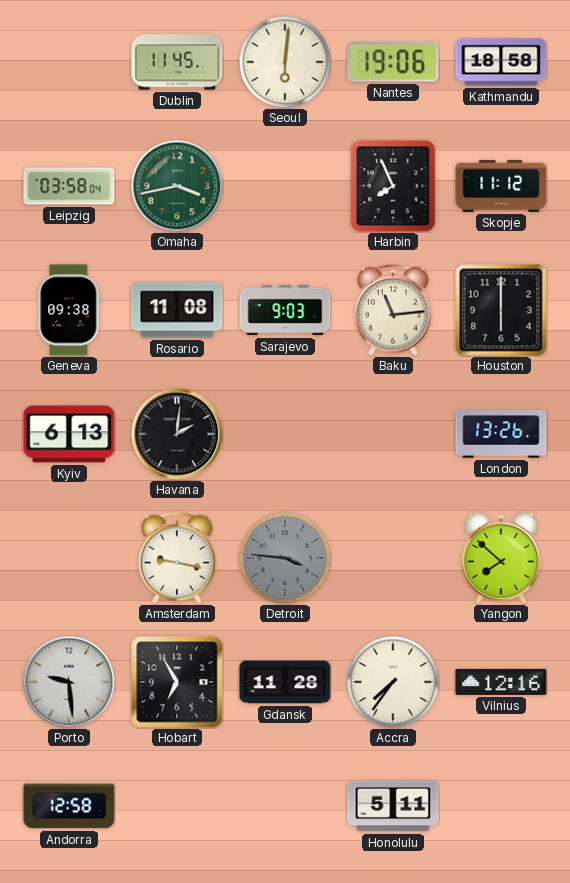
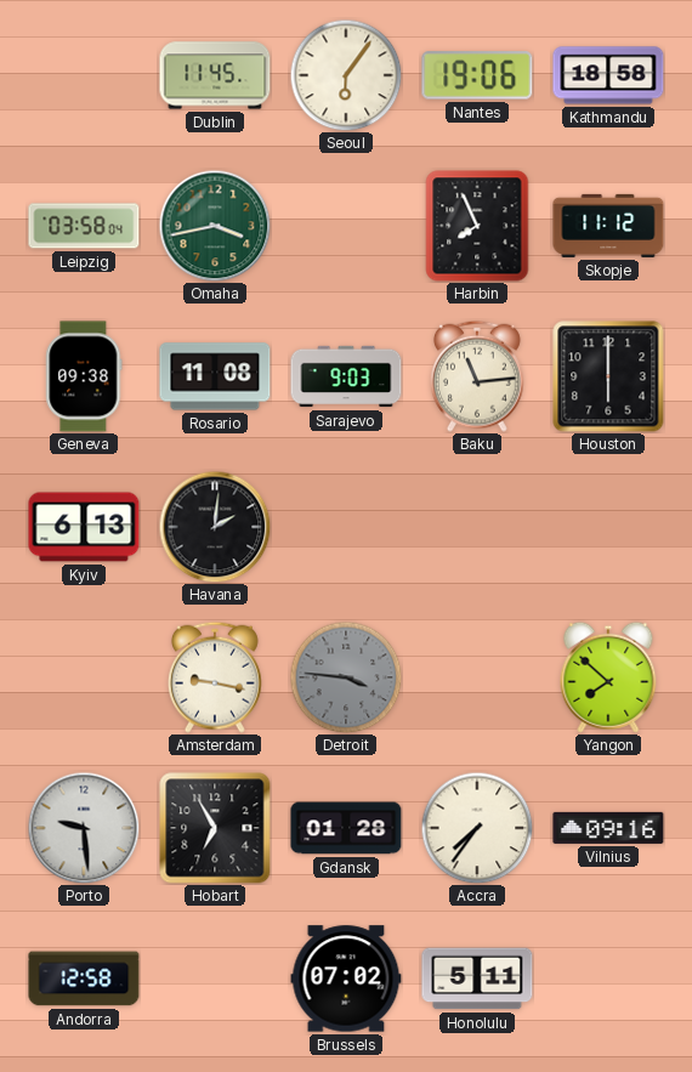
Seoul: 6:01 -> 6:06 (346, 75)
London: 13:26 -> none (501, 434)
Gdansk: 11:28 -> 01:28 (346, 828)
Vilnius: 12:16 -> 09:16 (608, 828)
Brussels: none -> 07:02 (346, 979)
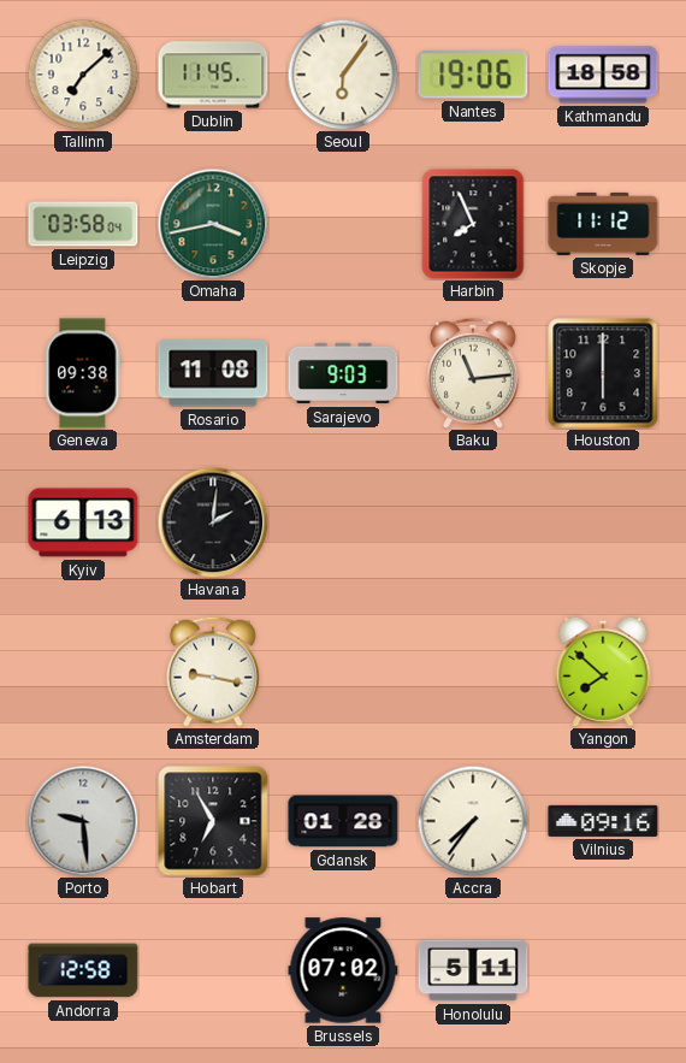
Tallinn: none -> 7:08 (83, 75)
Detroit: 3:46 -> none (346, 677)
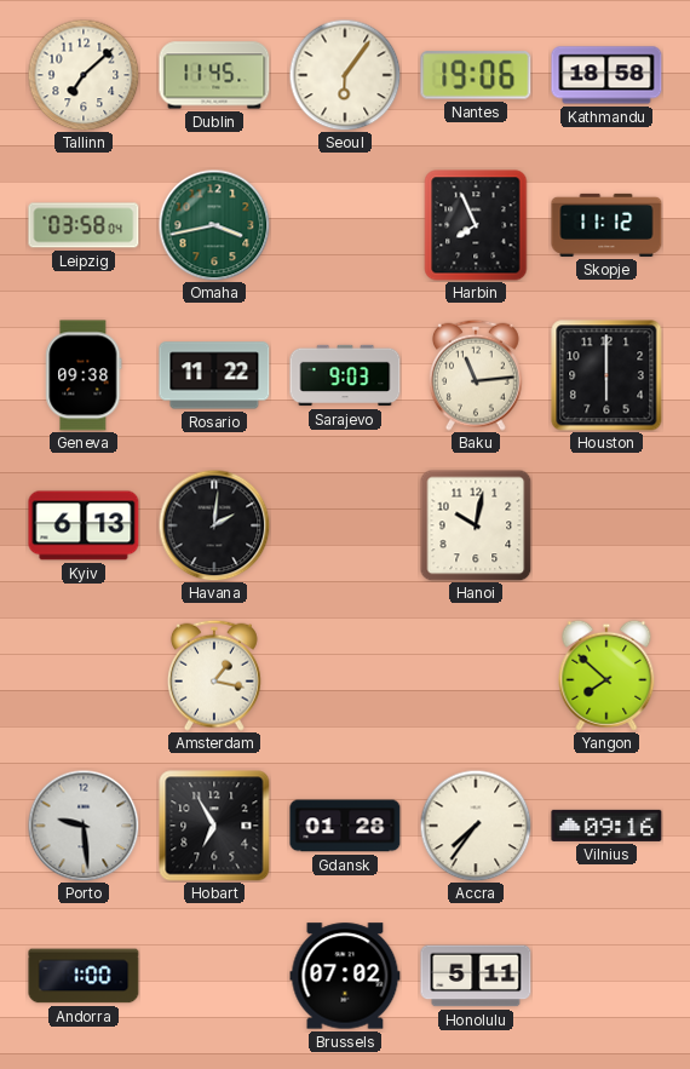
Rosario: 11:08 -> 11:22 (214, 375)
Hanoi: none -> 10:02 (476, 525)
Amsterdam: 9:17 -> 1:17 (214, 676)
Andorra: 12:58 -> 1:00 (84, 976)
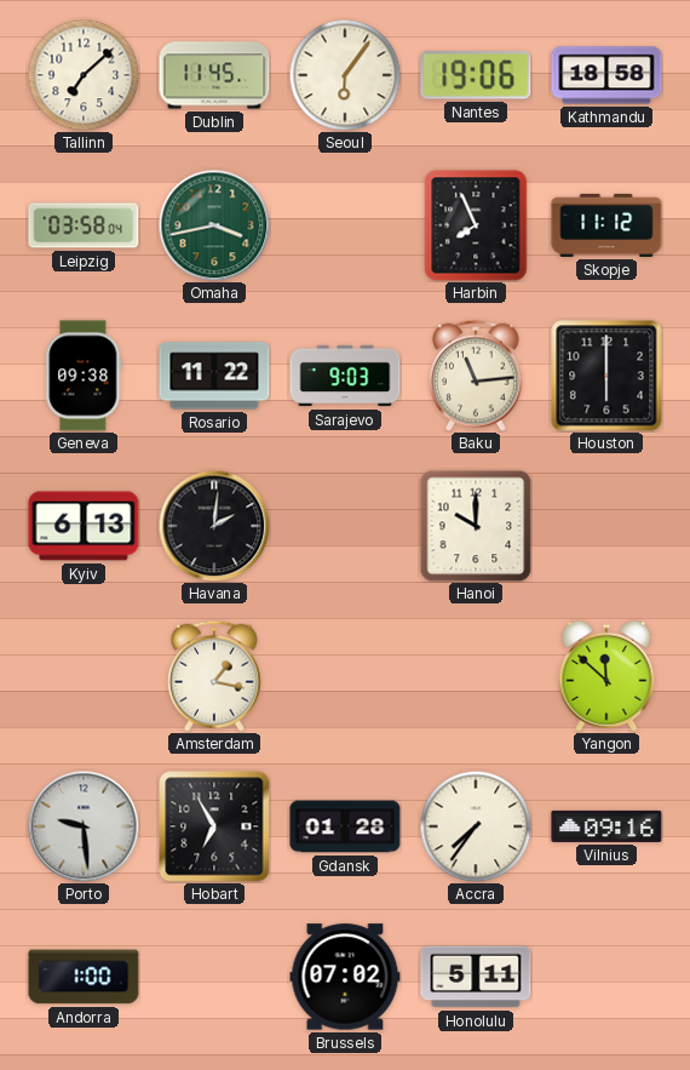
Hanoi: 10:02 -> 10:00 (476, 526)
Yangon: 7:52 -> 11:52 (606, 676)
